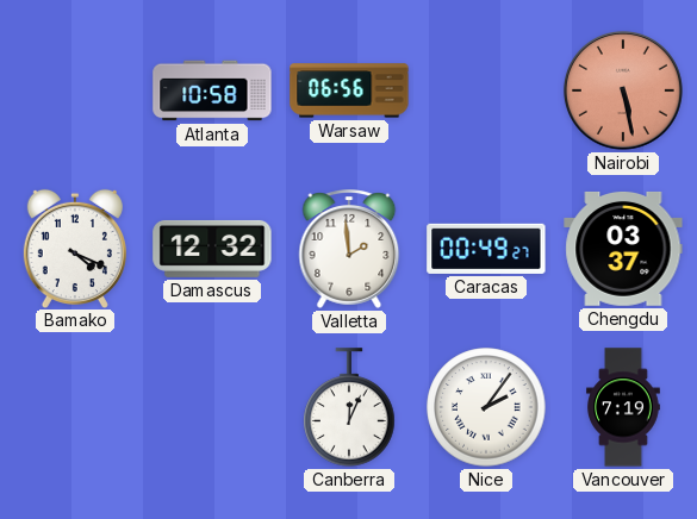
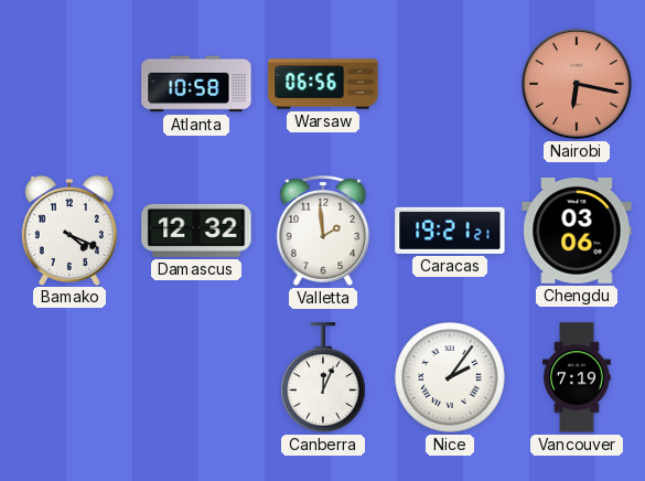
Nairobi: 5:28 -> 6:17 (577, 84)
Caracas: 00:49 -> 19:21 (450, 231)
Chengdu: 03:37 -> 03:06 (577, 231)
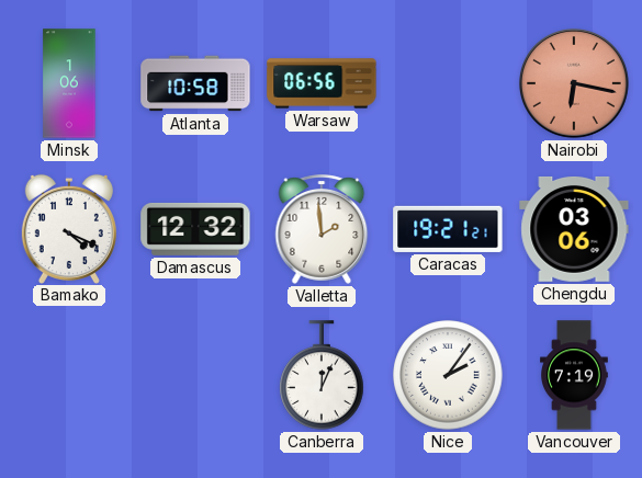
Minsk: none -> 1:06 (69, 83)
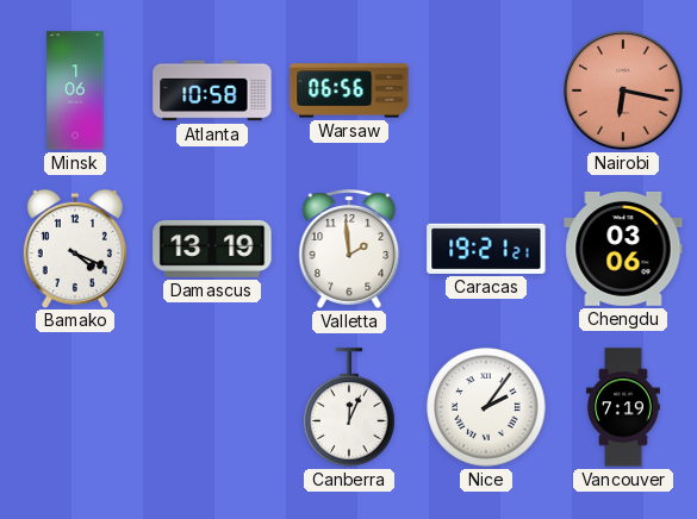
Damascus: 12:32 -> 13:19 (212, 249)
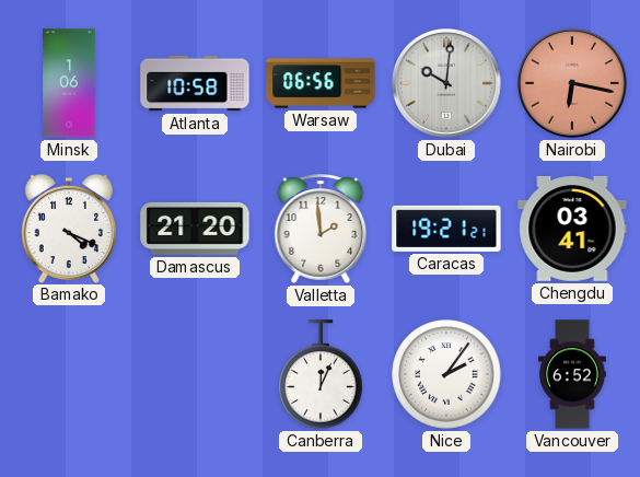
Dubai: none -> 10:01 (446, 83)
Damascus: 13:19 -> 21:20 (195, 229)
Chengdu: 03:06 -> 03:41 (572, 229)
Vancouver: 7:19 -> 6:52 (573, 374)
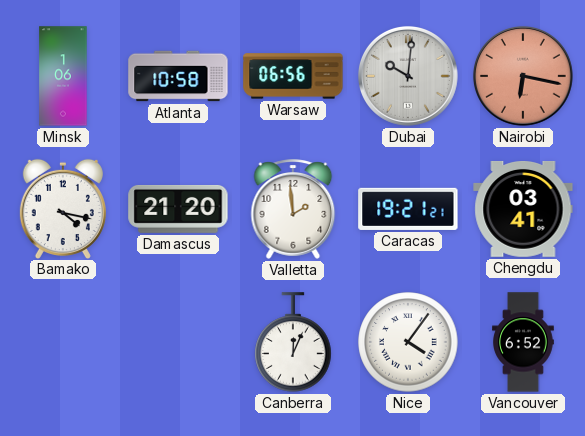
Bamako: 4:19 -> 4:17 (63, 208)
Nice: 2:06 -> 4:06 (408, 342)
